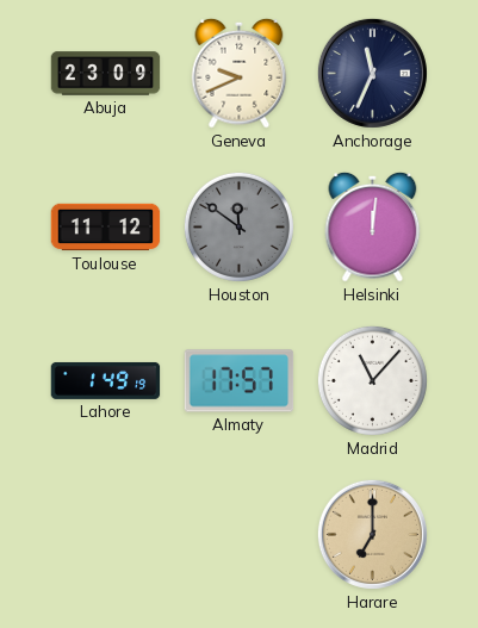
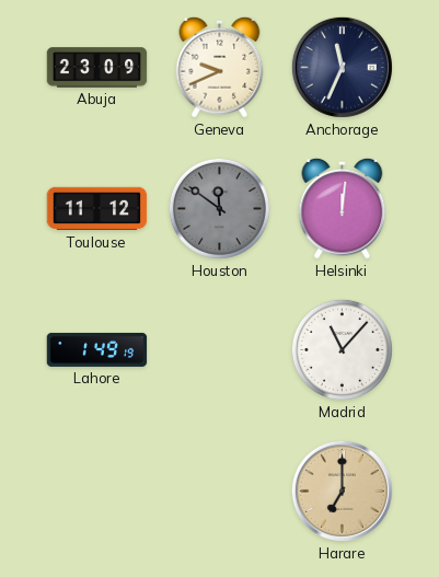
Almaty: 17:57 -> none (240, 381)
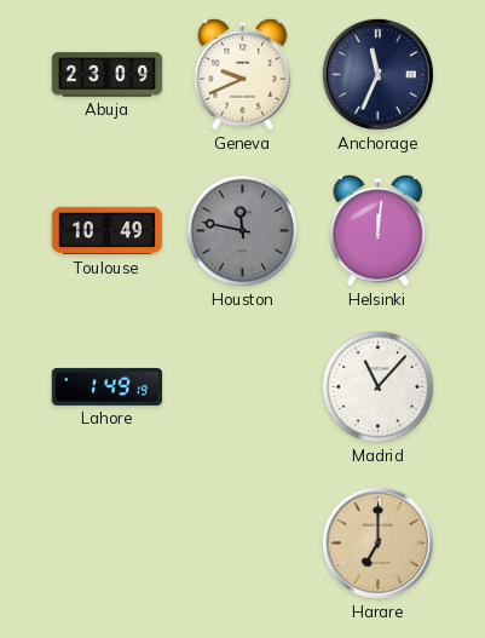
Toulouse: 11:12 -> 10:49 (108, 231)
Houston: 11:51 -> 11:47 (242, 230)
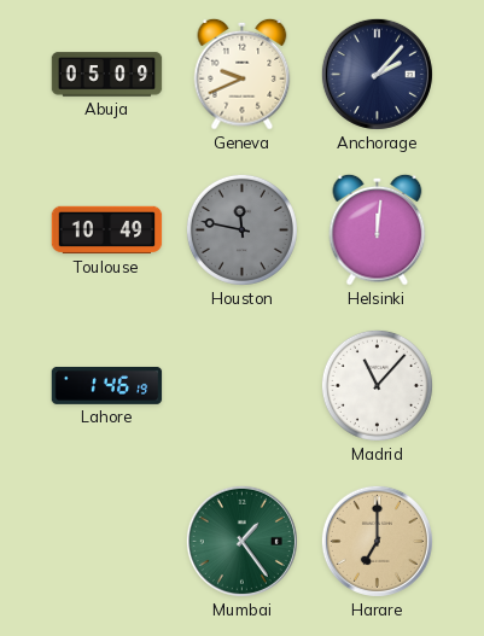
Abuja: 23:09 -> 05:09 (107, 75)
Anchorage: 11:34 -> 2:07 (377, 74)
Lahore: 1:49 -> 1:46 (107, 385)
Mumbai: none -> 1:24 (241, 541)
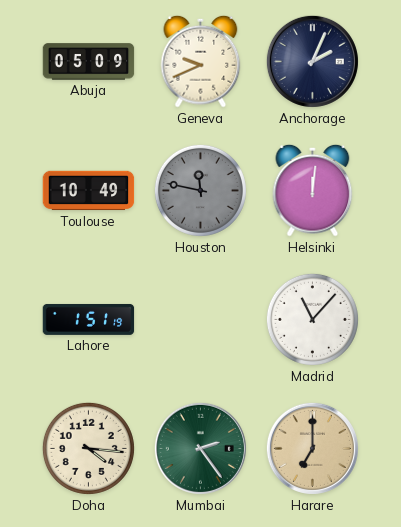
Anchorage: 2:07 -> 2:04 (312, 61)
Lahore: 1:46 -> 1:51 (89, 319)
Doha: none -> 4:16 (88, 448)
Mumbai: 1:24 -> 2:24 (200, 448)
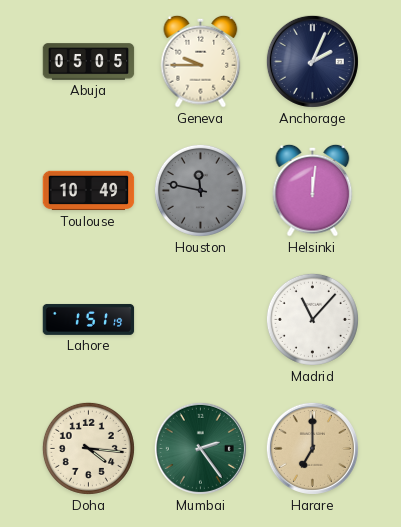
Abuja: 05:09 -> 05:05 (89, 62)
Geneva: 9:41 -> 9:45 (201, 61)
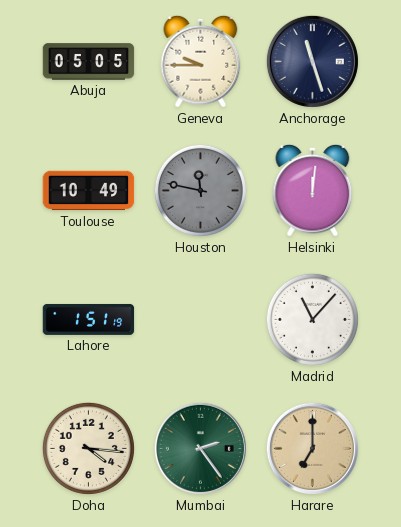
Anchorage: 2:04 -> 11:27 (312, 61)
